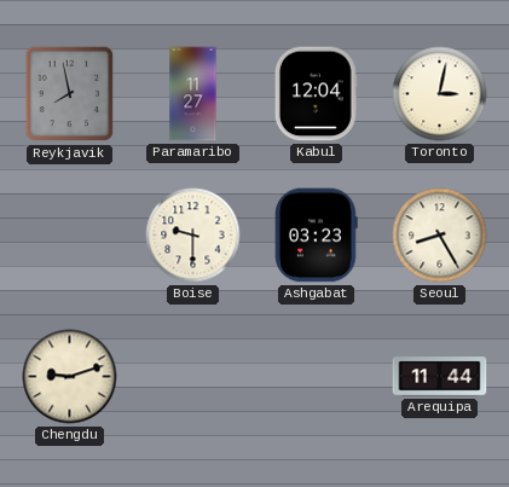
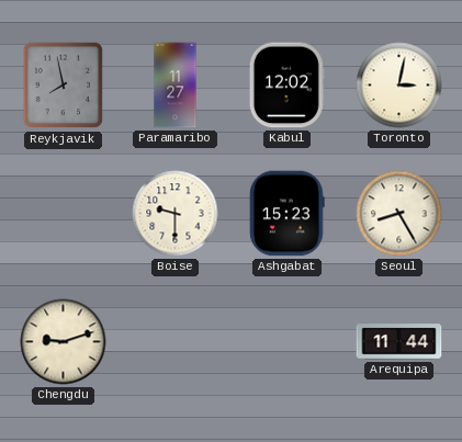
Kabul: 12:04 -> 12:02 (286, 86)
Ashgabat: 03:23 -> 15:23 (288, 214)
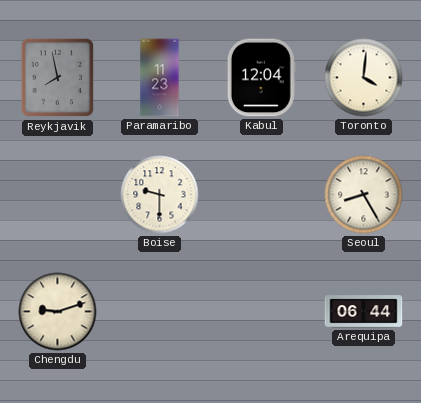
Paramaribo: 11:27 -> 11:23 (160, 78)
Kabul: 12:02 -> 12:04 (261, 78)
Toronto: 3:02 -> 4:01 (364, 78)
Ashgabat: 15:23 -> none (288, 214)
Arequipa: 11:44 -> 06:44 (364, 312)
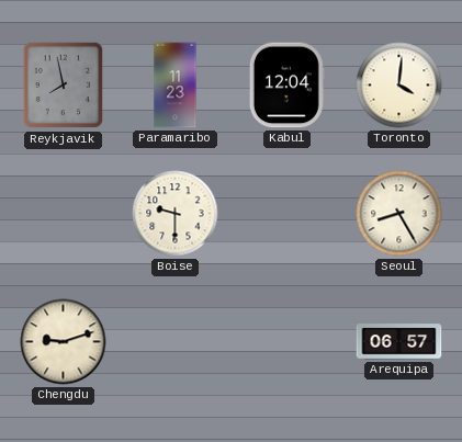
Arequipa: 06:44 -> 06:57 (399, 342)
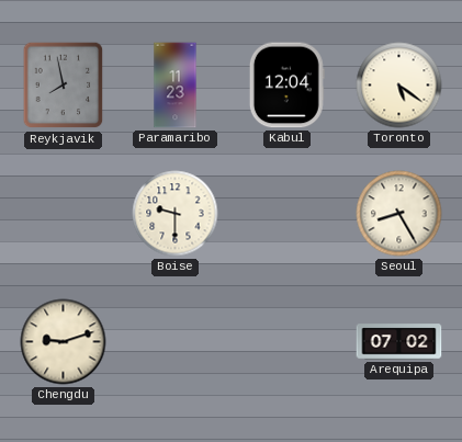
Toronto: 4:01 -> 5:21 (399, 86)
Arequipa: 06:57 -> 07:02 (399, 342)
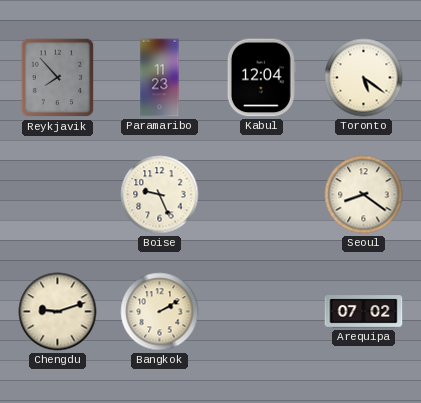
Reykjavik: 7:58 -> 7:53 (58, 78)
Boise: 9:30 -> 9:26 (160, 195)
Seoul: 8:25 -> 8:21 (364, 195)
Bangkok: none -> 2:10 (160, 312)
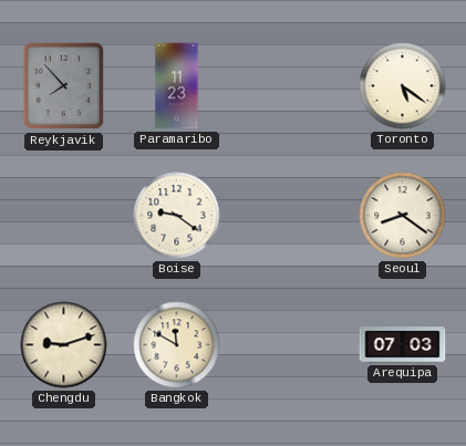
Kabul: 12:04 -> none (261, 78)
Boise: 9:26 -> 9:21 (177, 216)
Bangkok: 2:10 -> 11:50 (177, 345)
Arequipa: 07:02 -> 07:03 (403, 345)
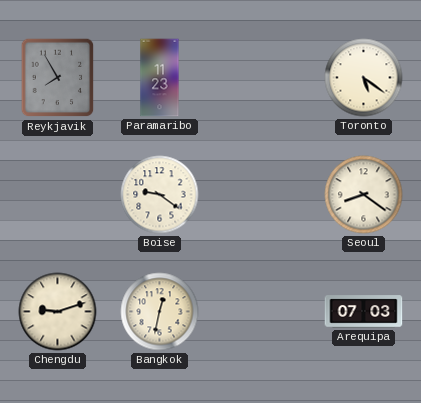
Reykjavik: 7:53 -> 7:55 (58, 78)
Bangkok: 11:50 -> 12:32 (160, 312)
